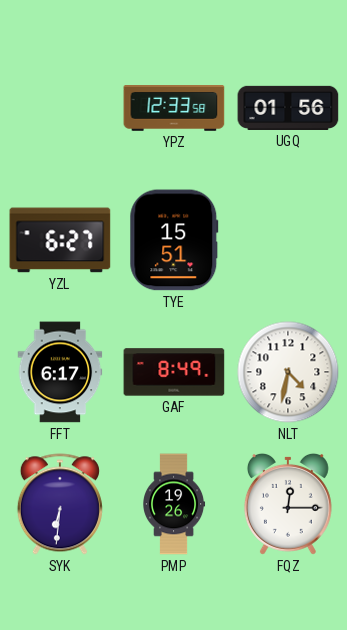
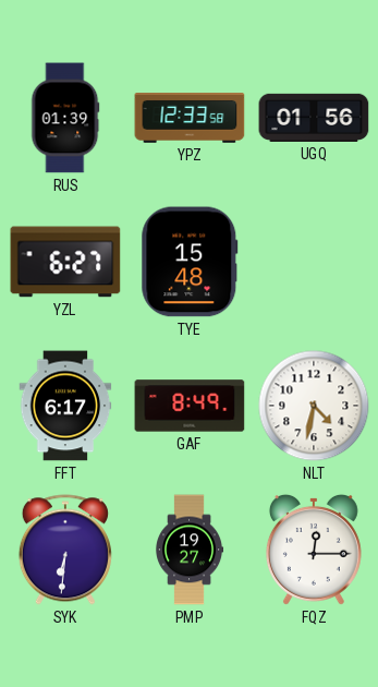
RUS: none -> 01:39 (65, 118)
TYE: 15:51 -> 15:48 (190, 262)
PMP: 19:26 -> 19:27 (191, 550)
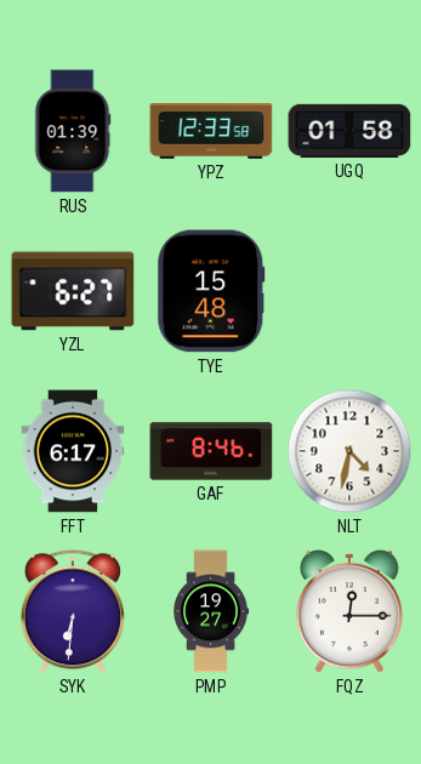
UGQ: 01:56 -> 01:58 (349, 131)
GAF: 8:49 -> 8:46 (211, 451)
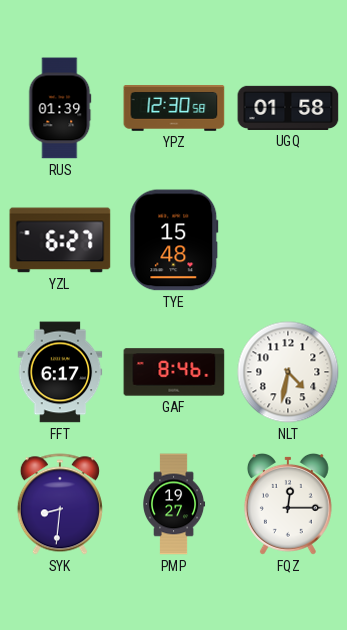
YPZ: 12:33 -> 12:30 (174, 109)
SYK: 6:31 -> 8:31 (60, 504)
